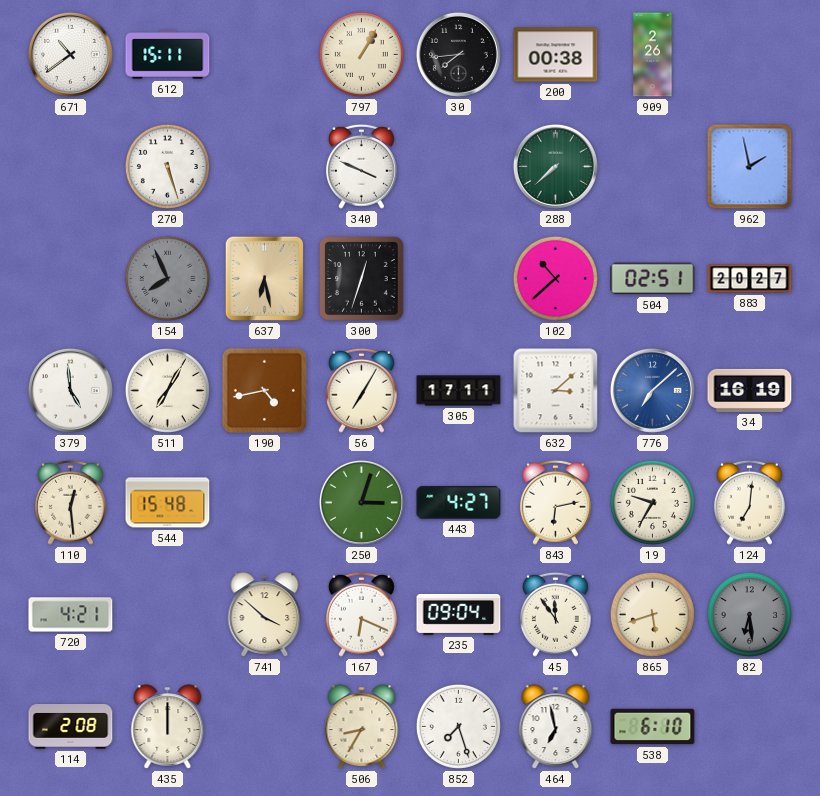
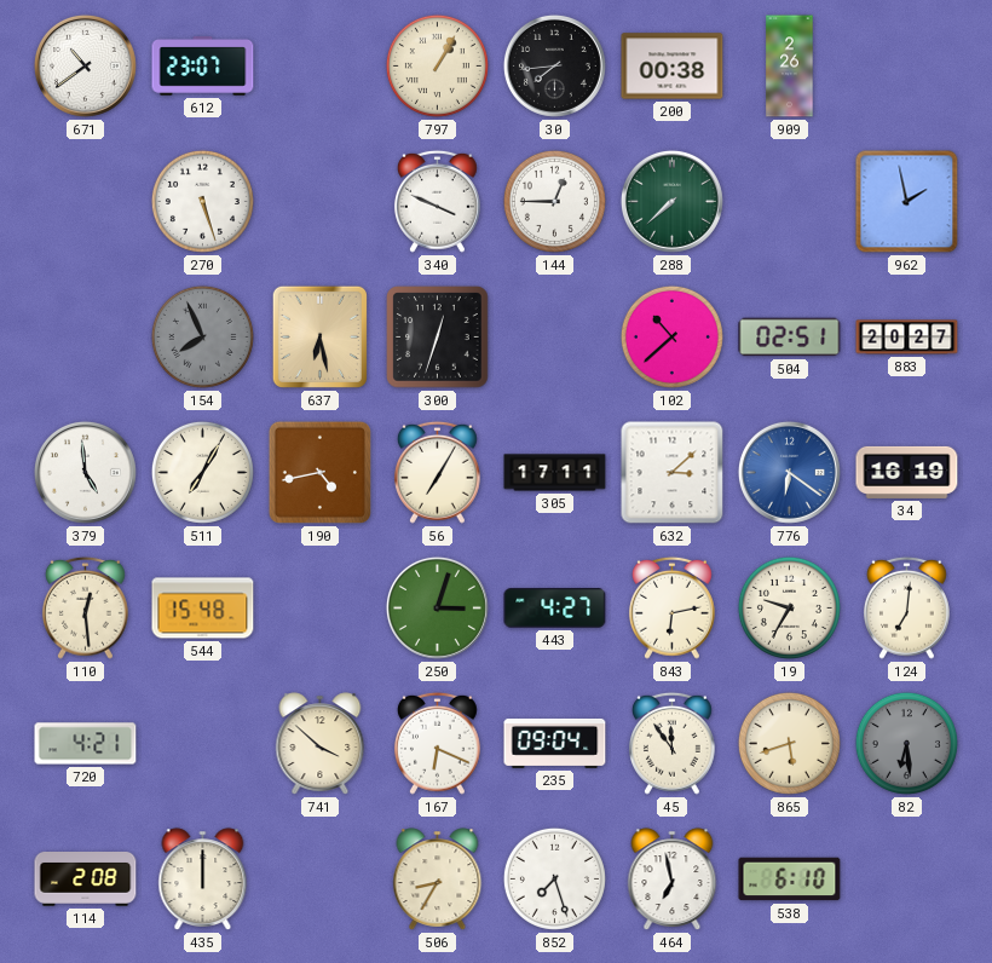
612: 15:11 -> 23:07 (203, 67)
144: none -> 12:45 (554, 201)
776: 7:08 -> 6:21 (789, 472)
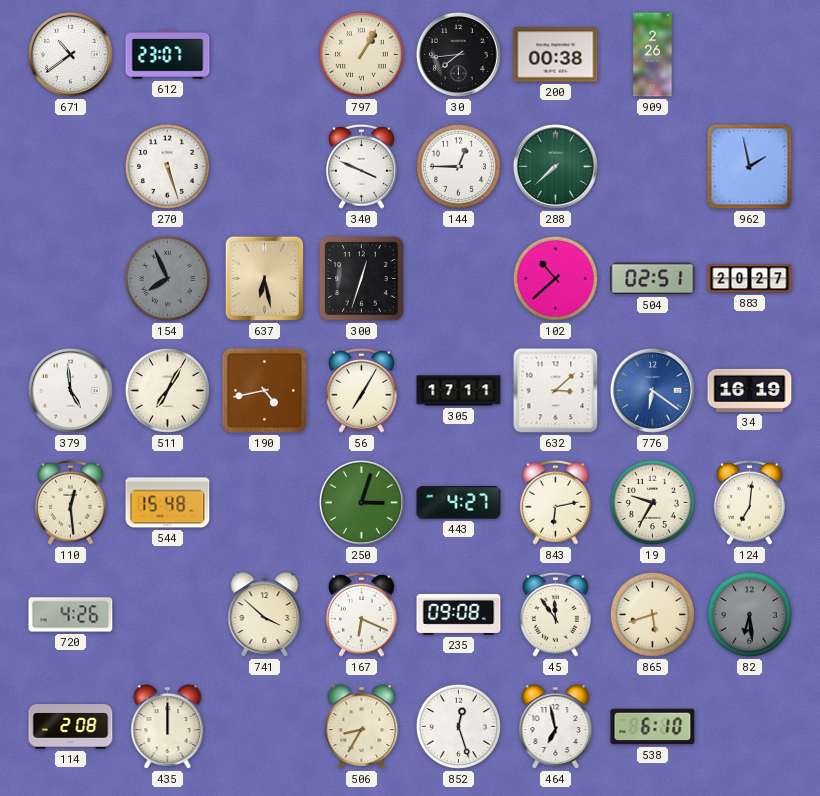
720: 4:21 -> 4:26 (71, 615)
235: 09:04 -> 09:08 (459, 614)
852: 7:27 -> 12:27 (458, 726)
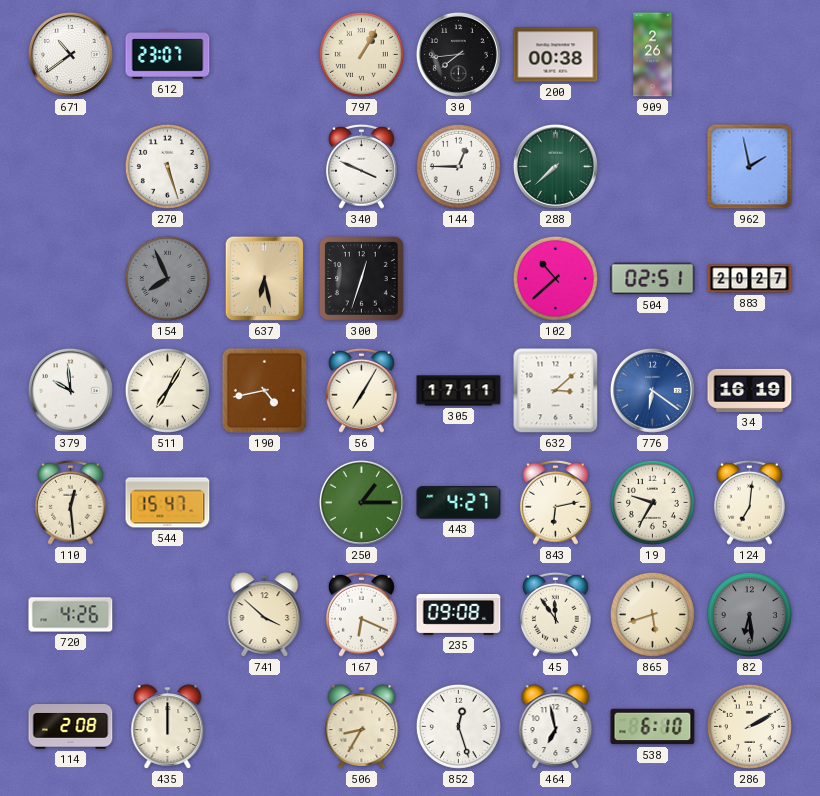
379: 4:59 -> 9:59 (70, 390)
544: 15:48 -> 15:47 (168, 503)
250: 3:03 -> 1:15 (361, 502)
286: none -> 2:10 (749, 726)
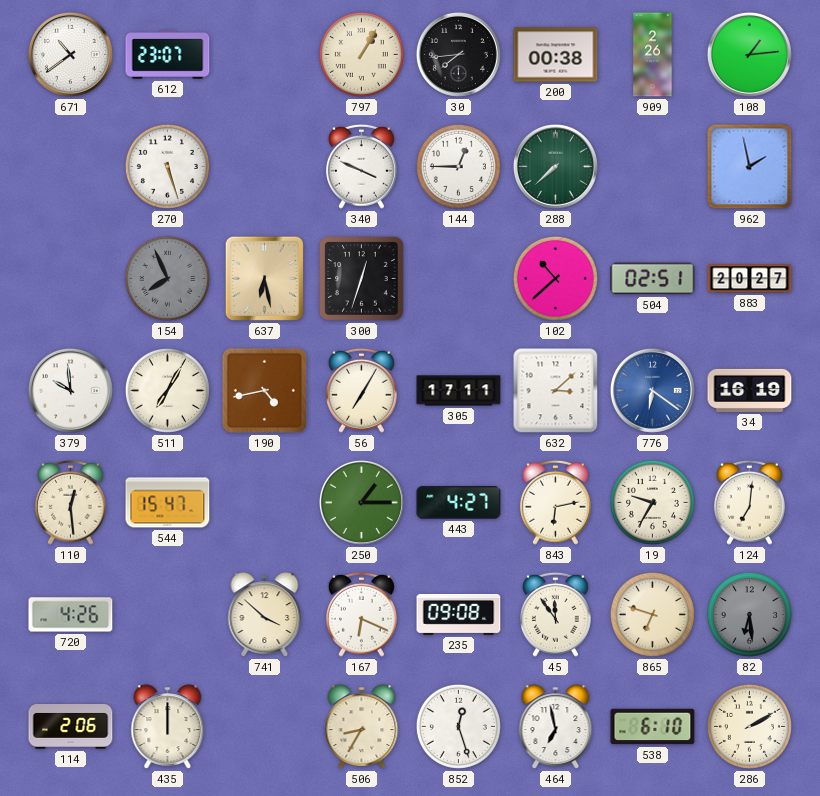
108: none -> 1:14 (749, 54)
865: 5:42 -> 6:48 (652, 614)
114: 2:08 -> 2:06 (71, 727)
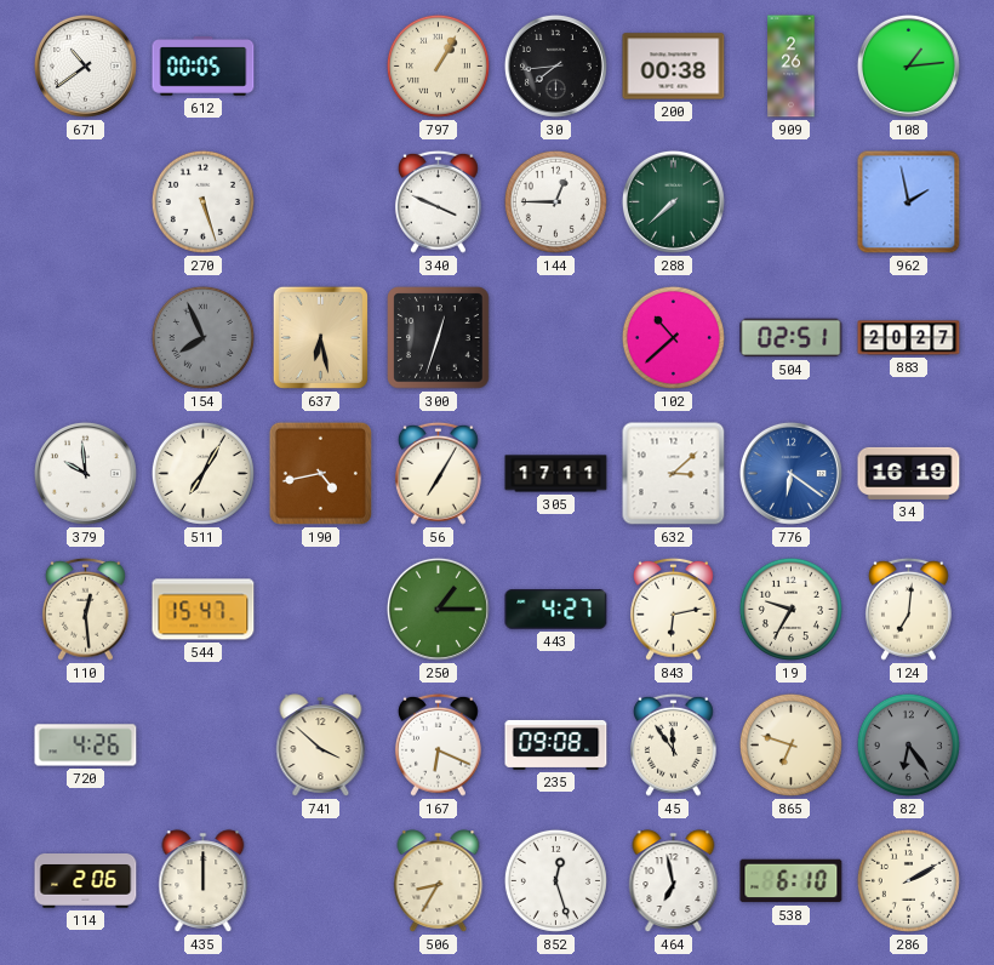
612: 23:07 -> 00:05 (204, 67)
82: 6:29 -> 6:24 (908, 744)
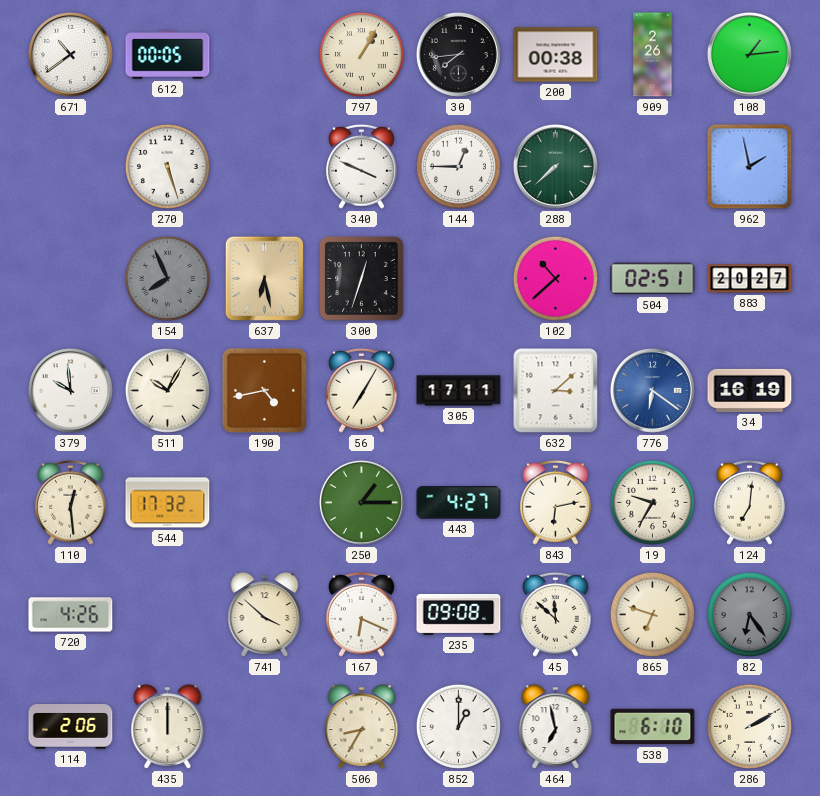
511: 7:05 -> 10:05 (167, 390)
544: 15:47 -> 17:32 (168, 503)
45: 11:54 -> 11:52 (555, 614)
852: 12:27 -> 1:00 (458, 726)
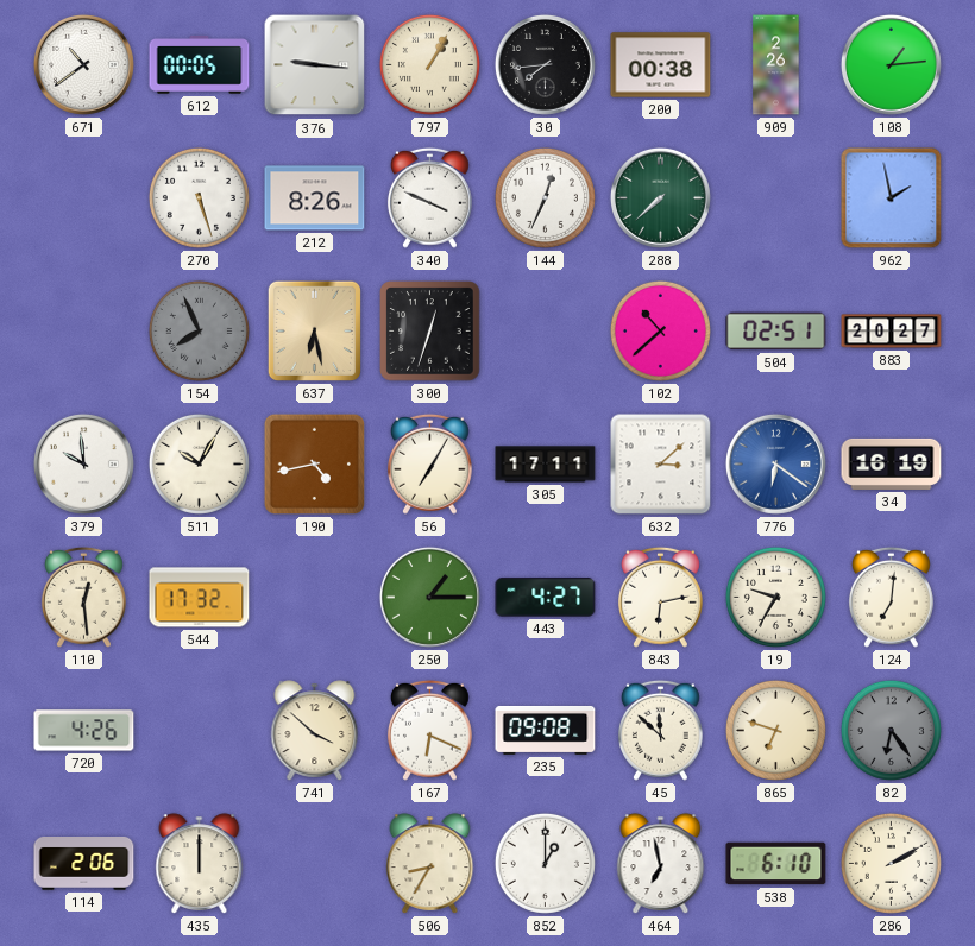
376: none -> 9:16 (315, 65)
212: none -> 8:26 (315, 198)
144: 12:45 -> 12:34 (545, 197)
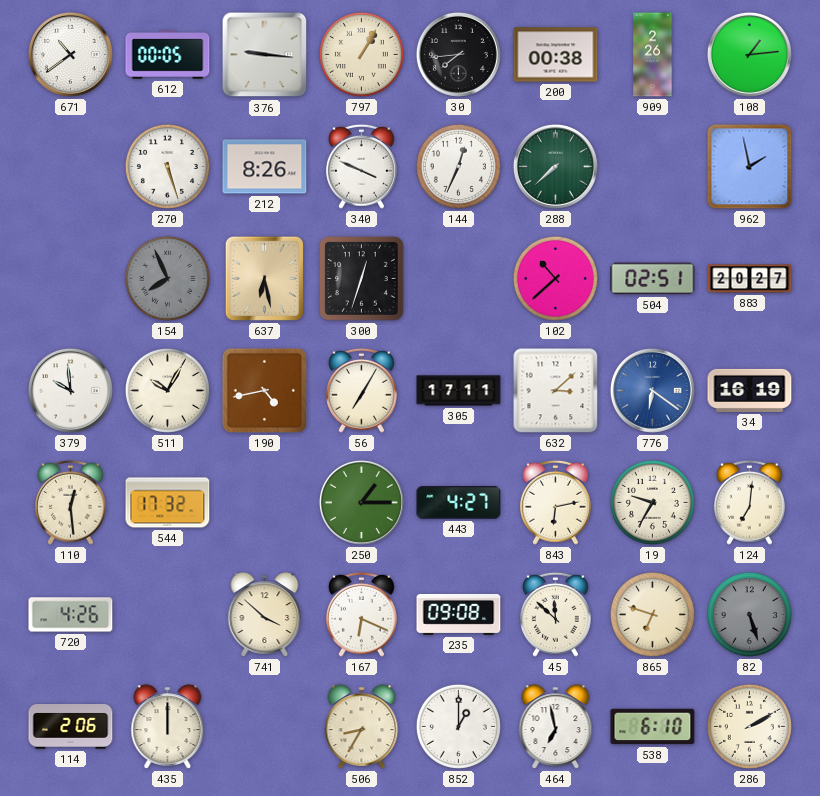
82: 6:24 -> 5:27 (749, 614)
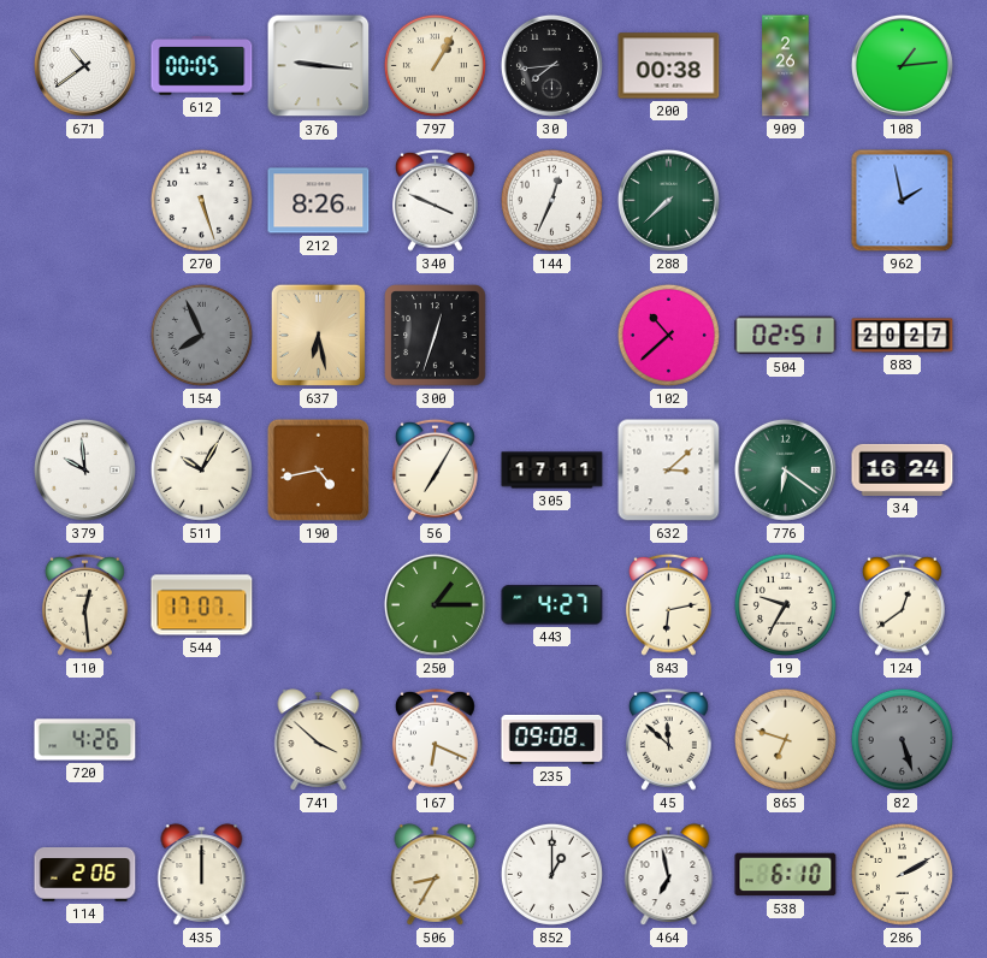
776 dial: blue -> green (785, 469)
34: 16:19 -> 16:24 (903, 469)
544: 17:32 -> 17:07 (202, 605)
124: 7:01 -> 12:39 (902, 604)
